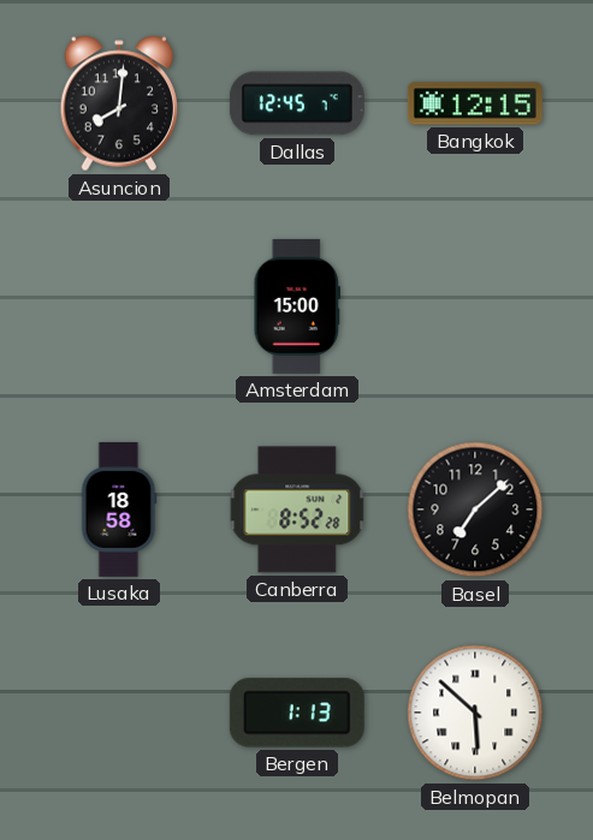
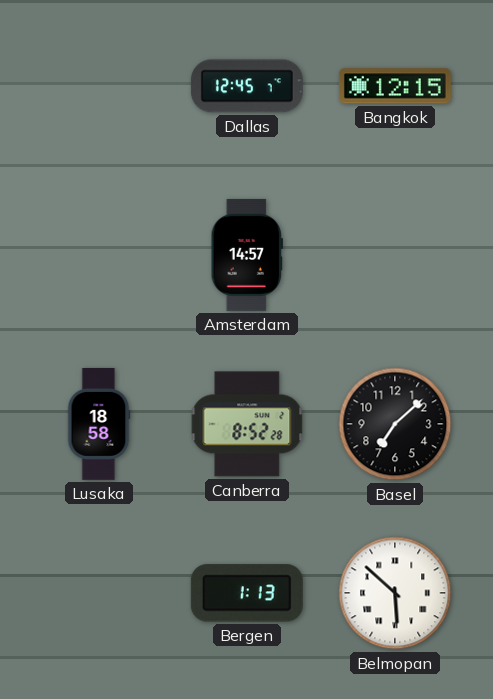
Asuncion: 8:01 -> none (118, 103)
Amsterdam: 15:00 -> 14:57 (246, 255)
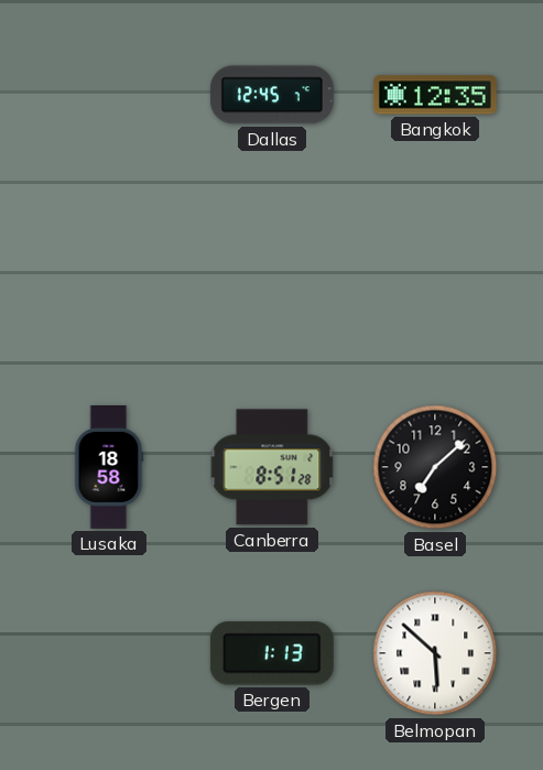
Bangkok: 12:15 -> 12:35 (435, 95)
Amsterdam: 14:57 -> none (246, 255)
Canberra: 8:52 -> 8:51 (272, 467)
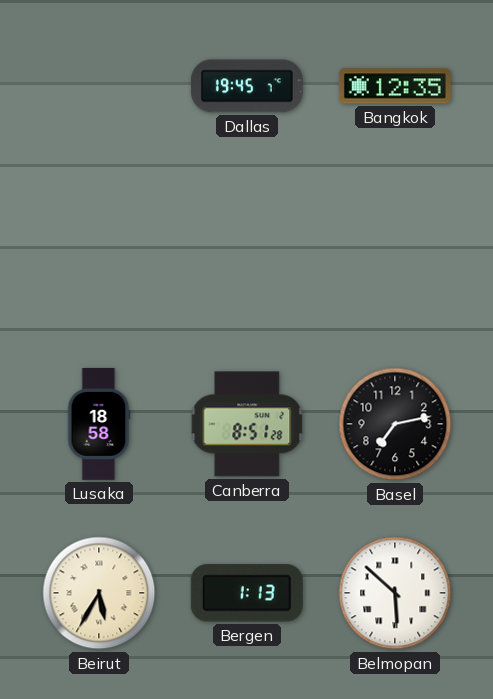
Dallas: 12:45 -> 19:45 (247, 86)
Basel: 7:08 -> 7:13 (395, 424)
Beirut: none -> 5:35 (99, 593)
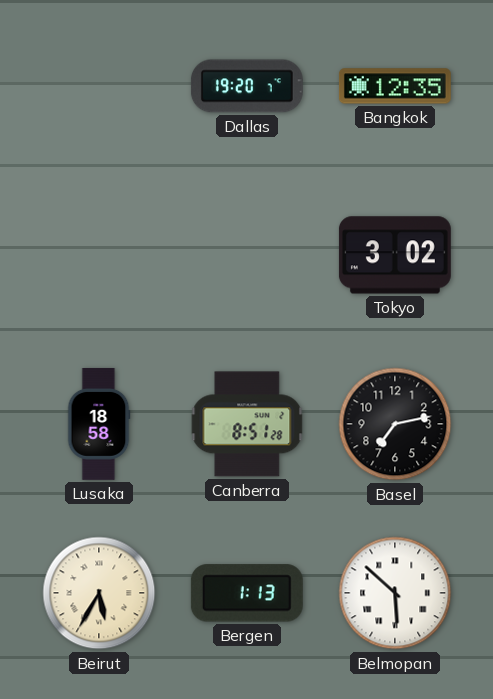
Dallas: 19:45 -> 19:20 (247, 86)
Tokyo: none -> 3:02 (395, 255)
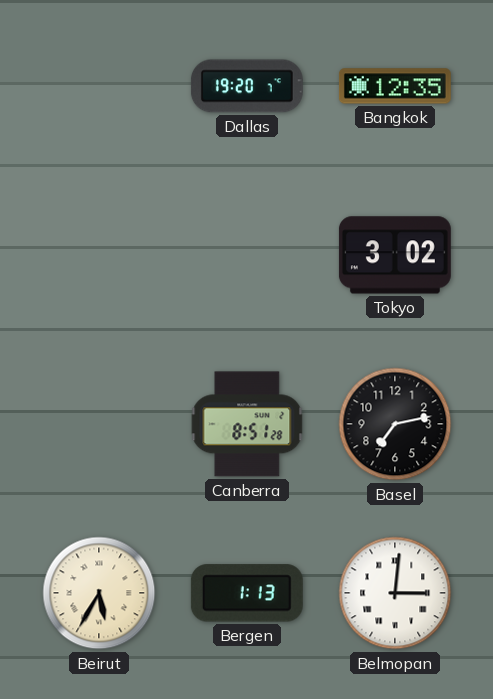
Lusaka: 18:58 -> none (99, 424)
Belmopan: 5:52 -> 3:01 (395, 593)
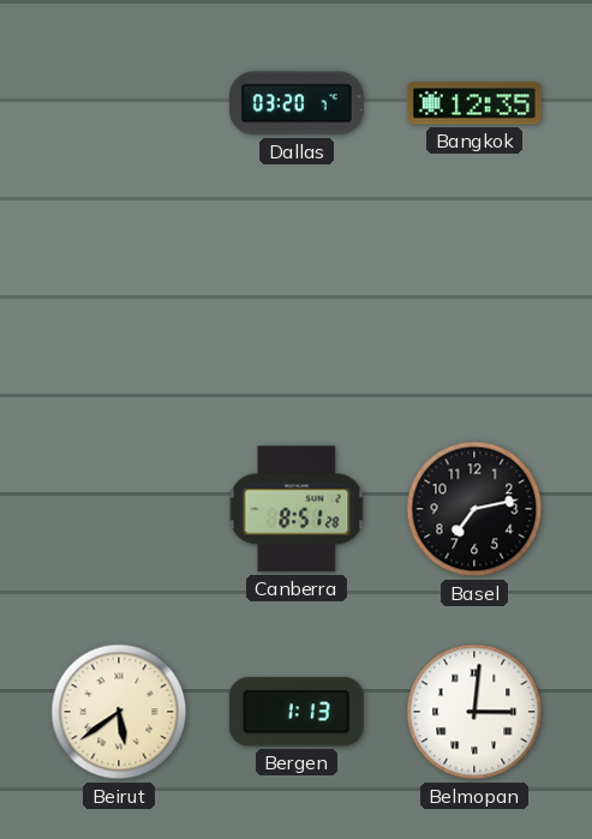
Dallas: 19:20 -> 03:20 (297, 103)
Tokyo: 3:02 -> none (395, 255)
Beirut: 5:35 -> 5:39 (119, 712)
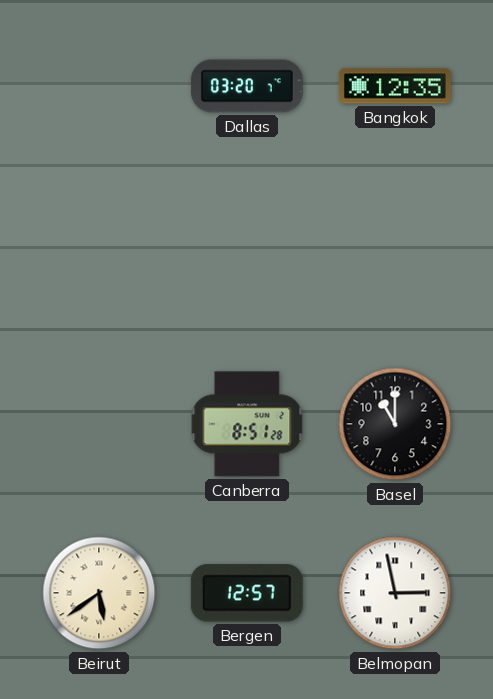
Basel: 7:13 -> 11:00 (395, 424)
Bergen: 1:13 -> 12:57 (247, 593)
Belmopan: 3:01 -> 2:58 (395, 593)
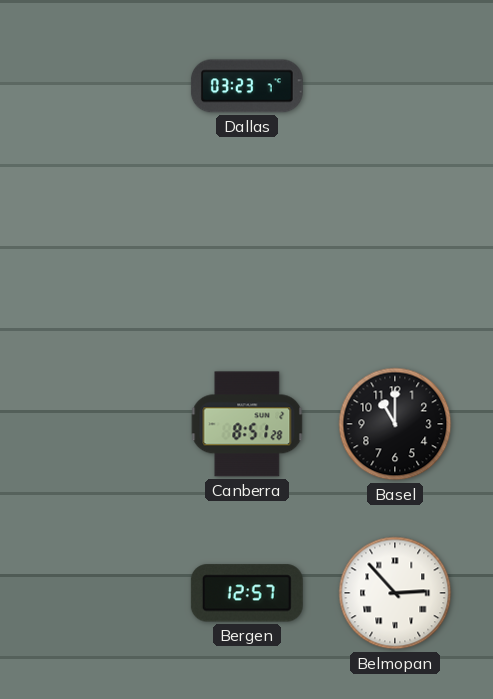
Dallas: 03:20 -> 03:23 (247, 86)
Bangkok: 12:35 -> none (395, 86)
Beirut: 5:39 -> none (99, 593)
Belmopan: 2:58 -> 2:53 (395, 593)
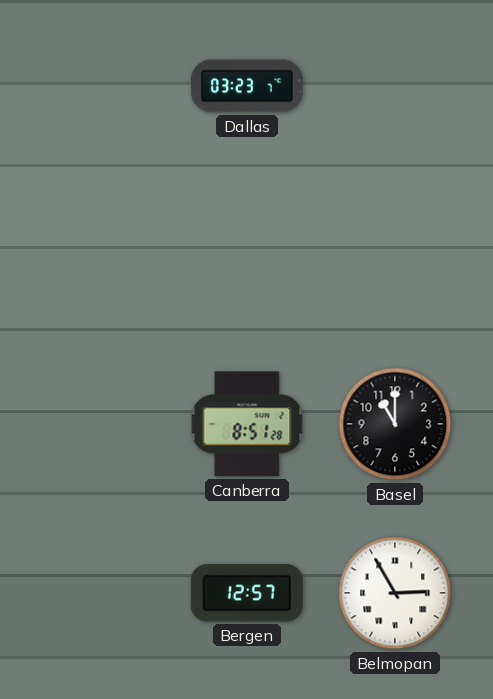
Belmopan: 2:53 -> 2:55 (395, 593)
